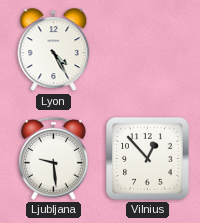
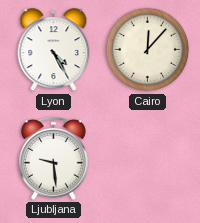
Cairo: none -> 12:07 (148, 50)
Vilnius: 12:53 -> none (148, 159)
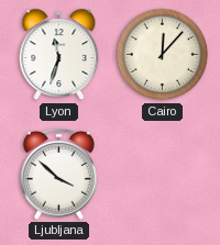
Lyon: 4:25 -> 11:33 (59, 55)
Ljubljana: 9:29 -> 3:52 (58, 174)
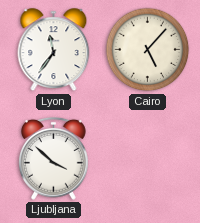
Lyon: 11:33 -> 11:36 (54, 50)
Cairo: 12:07 -> 5:07 (148, 50)
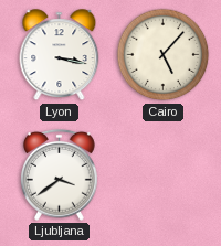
Lyon: 11:36 -> 3:17 (60, 55)
Ljubljana: 3:52 -> 3:39 (59, 174)
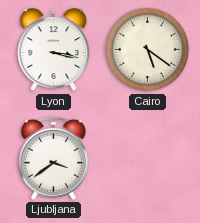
Cairo: 5:07 -> 5:21 (148, 50)
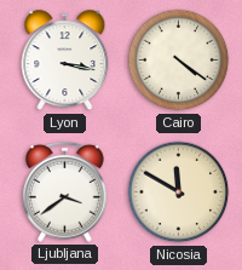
Cairo: 5:21 -> 4:21 (179, 61)
Nicosia: none -> 11:50 (179, 193)
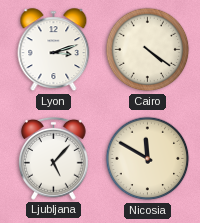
Lyon: 3:17 -> 3:12 (54, 50)
Ljubljana: 3:39 -> 5:07 (53, 158)
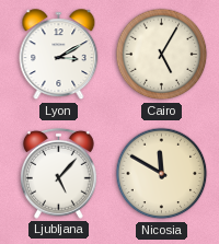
Lyon: 3:12 -> 3:10 (59, 55)
Cairo: 4:21 -> 5:05 (162, 55)
